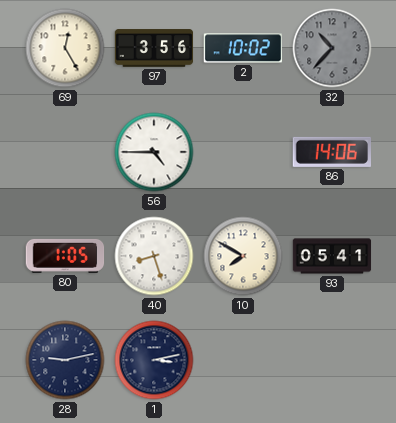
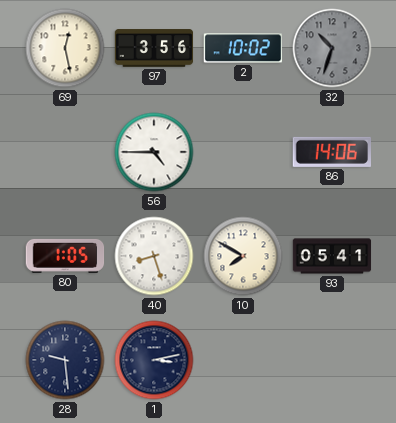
69: 12:25 -> 12:28 (65, 48)
32: 10:37 -> 10:33 (332, 48)
28: 9:13 -> 9:29 (65, 360)
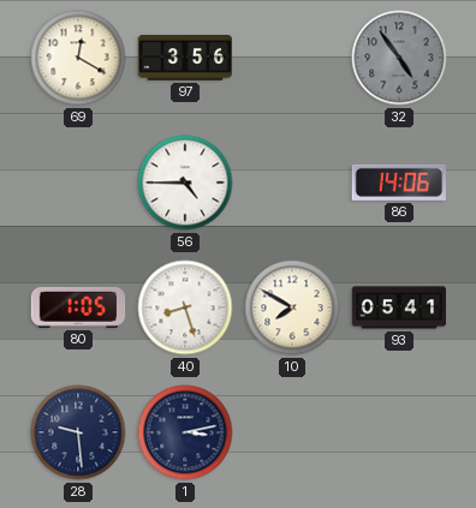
69: 12:28 -> 12:20 (78, 58)
2: 10:02 -> none (243, 48)
32: 10:33 -> 4:54 (399, 58)
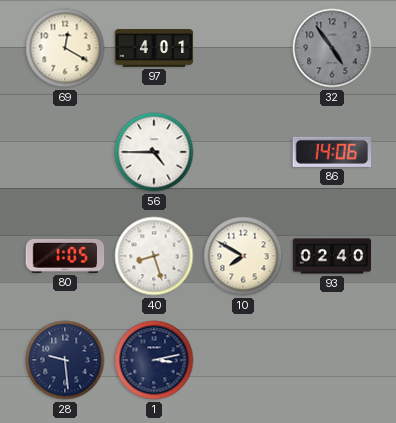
97: 3:56 -> 4:01 (154, 48)
93: 05:41 -> 02:40 (332, 256)
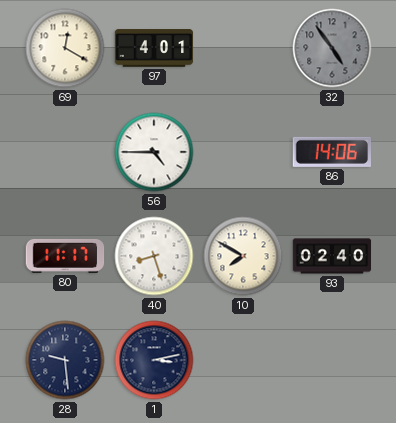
80: 1:05 -> 11:17 (65, 256)
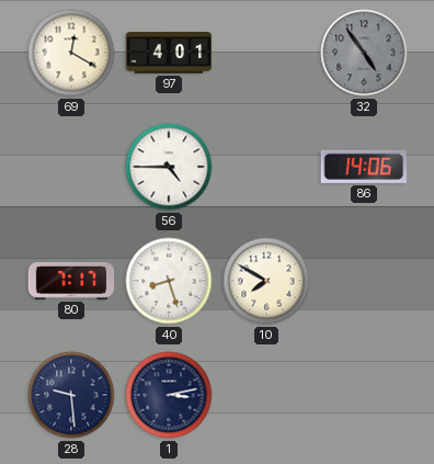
80: 11:17 -> 7:17 (71, 281)
93: 02:40 -> none (332, 256)
